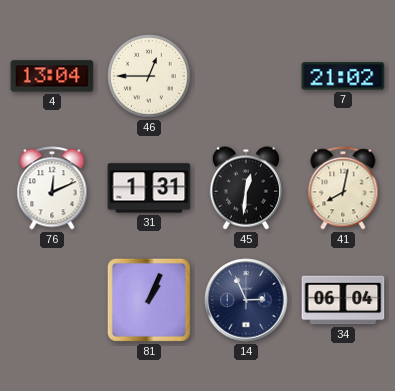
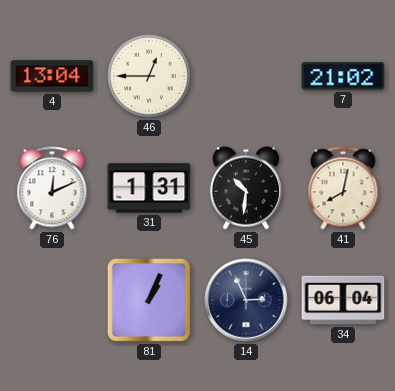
45: 12:31 -> 10:31 (246, 188)
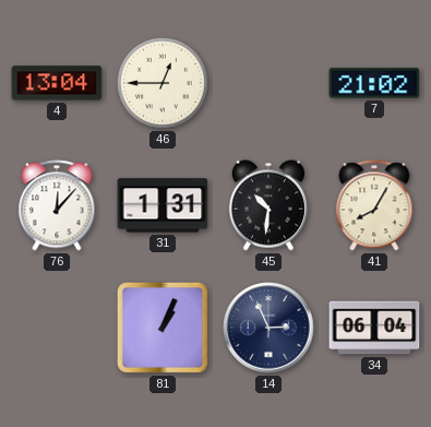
76: 12:11 -> 12:07 (57, 205)
41: 8:02 -> 8:05 (374, 205)
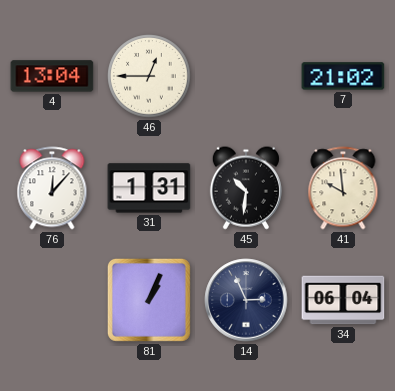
41: 8:05 -> 9:59 (343, 188)
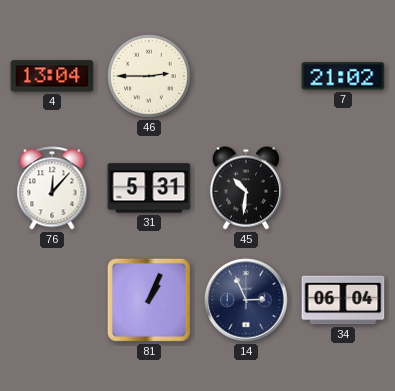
46: 12:45 -> 2:45 (149, 76)
31: 1:31 -> 5:31 (149, 188)
41: 9:59 -> none (343, 188)
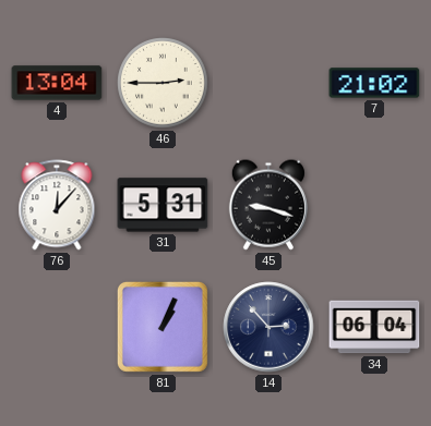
45: 10:31 -> 9:18 (268, 205)
14: 2:56 -> 2:53 (268, 327)
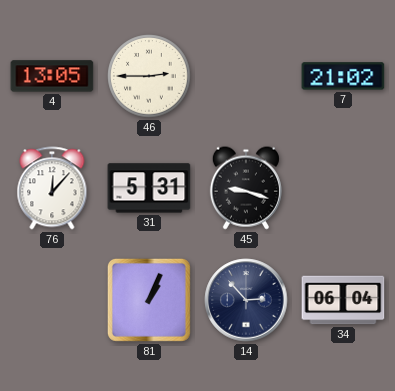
4: 13:04 -> 13:05 (52, 76)
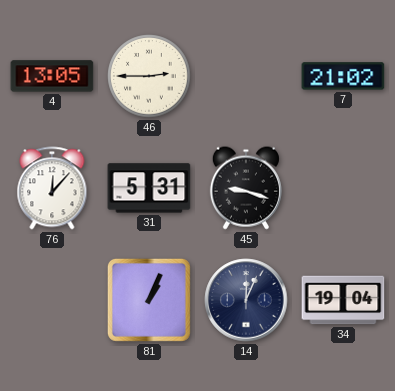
14: 2:53 -> 12:04 (246, 300)
34: 06:04 -> 19:04 (343, 300)
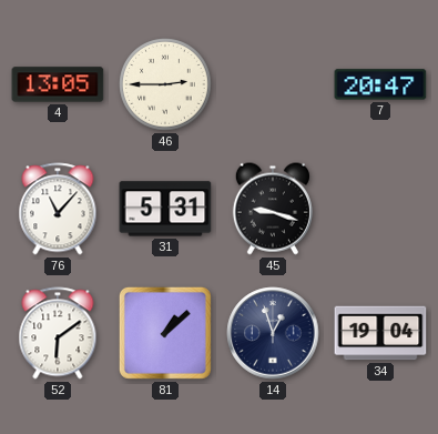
7: 21:02 -> 20:47 (380, 84)
76: 12:07 -> 11:07 (58, 209)
52: none -> 6:09 (58, 333)
81: 1:04 -> 1:08 (165, 333)
14: 12:04 -> 12:57 (273, 333)
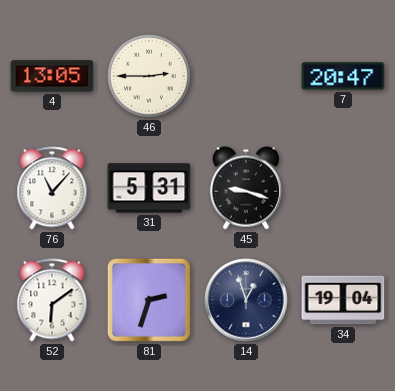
81: 1:08 -> 2:33 (149, 300)
